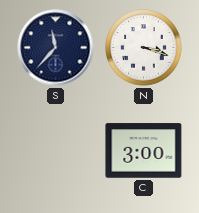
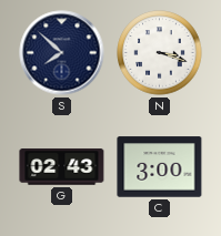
S: 11:37 -> 7:52 (62, 53)
G: none -> 02:43 (62, 167)
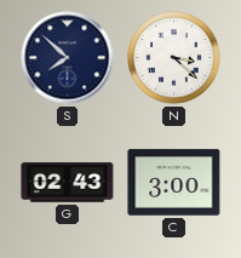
N: 3:18 -> 3:22 (174, 58)
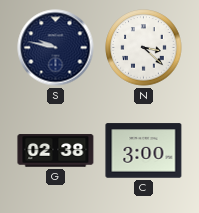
S: 7:52 -> 9:47 (56, 48)
G: 02:43 -> 02:38 (56, 151)
